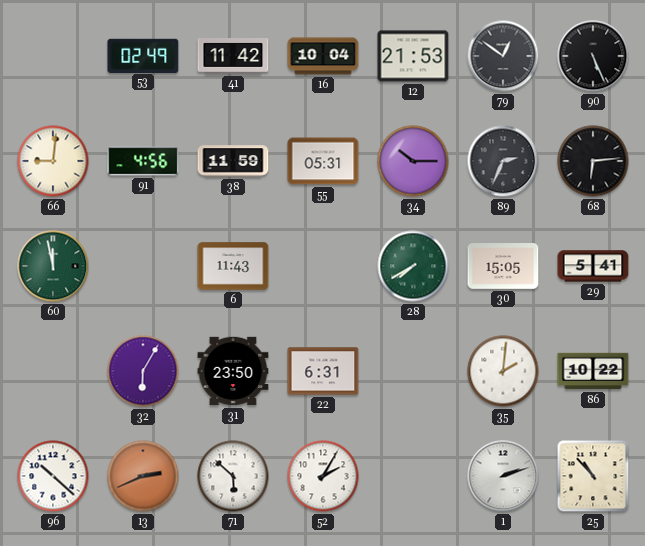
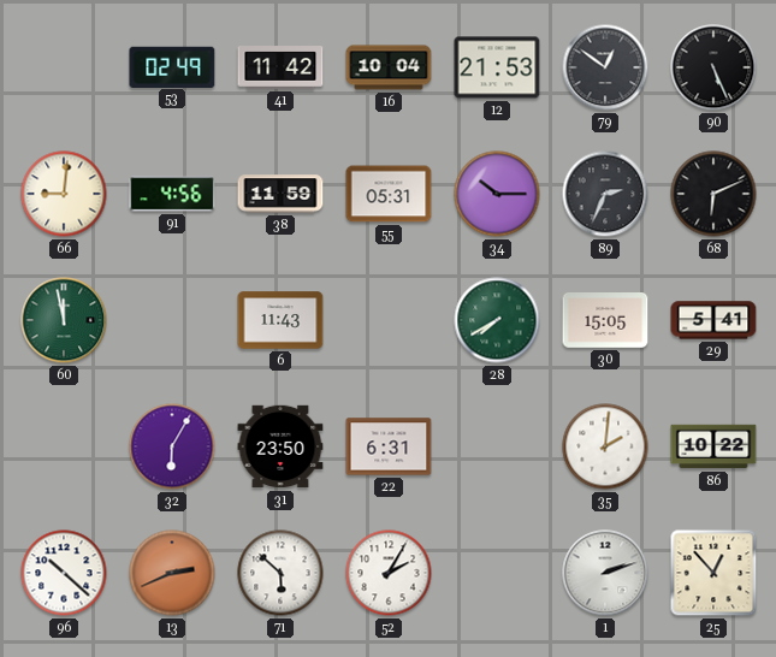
68: 6:14 -> 6:11 (713, 194)
25: 10:53 -> 12:53 (713, 573)
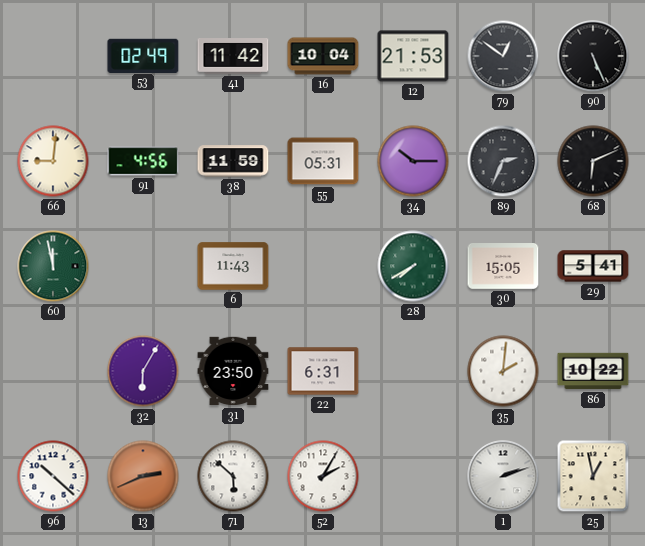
25: 12:53 -> 12:58 (593, 476)
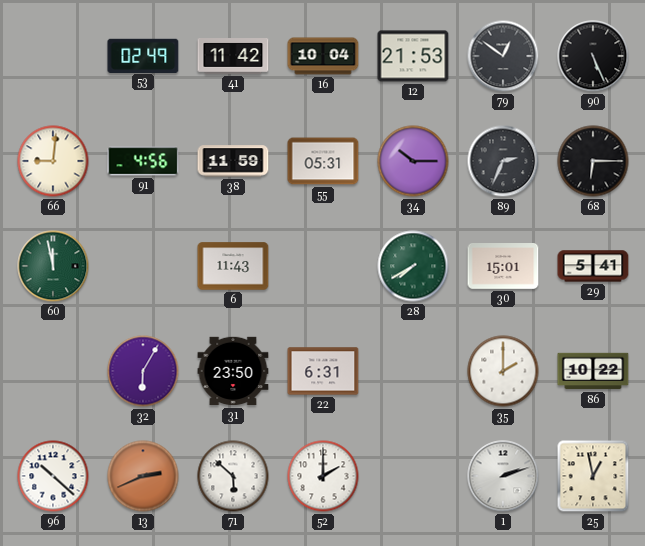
68: 6:11 -> 6:15 (593, 161)
30: 15:05 -> 15:01 (503, 266)
35: 2:01 -> 2:00 (503, 371)
52: 2:05 -> 2:00 (323, 476)
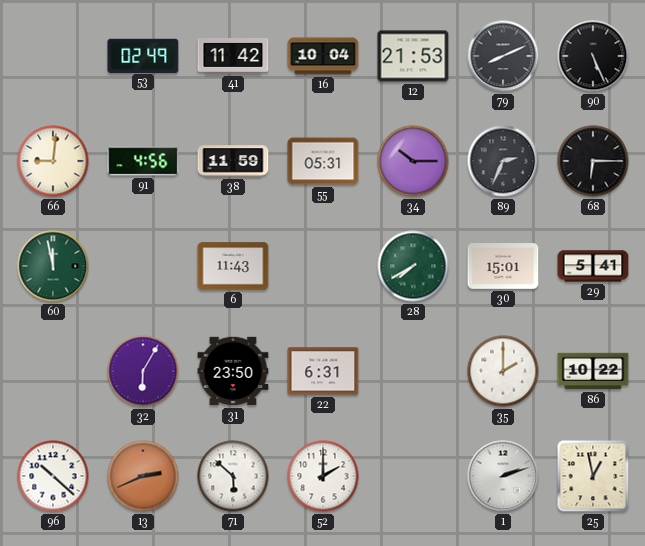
79: 12:51 -> 8:11 (503, 56)
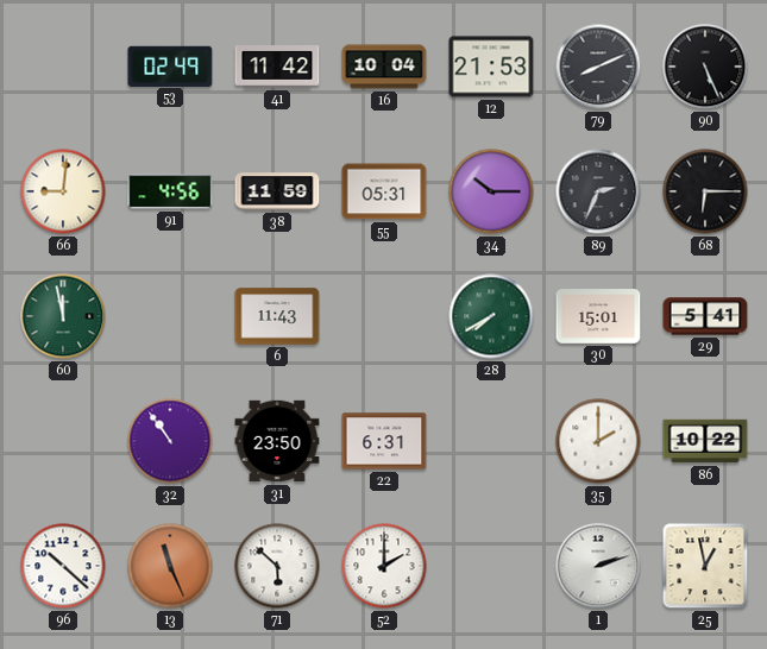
32: 6:05 -> 10:54 (170, 441)
13: 2:41 -> 11:26 (170, 566)
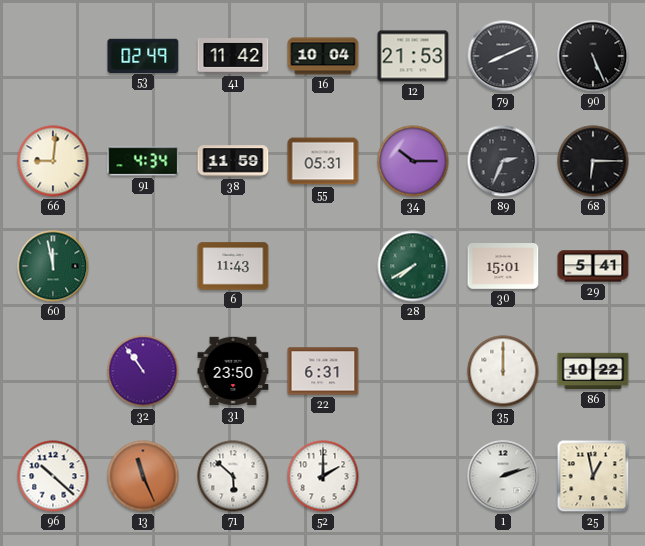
91: 4:56 -> 4:34 (143, 161)
35: 2:00 -> 12:00 (503, 371)
